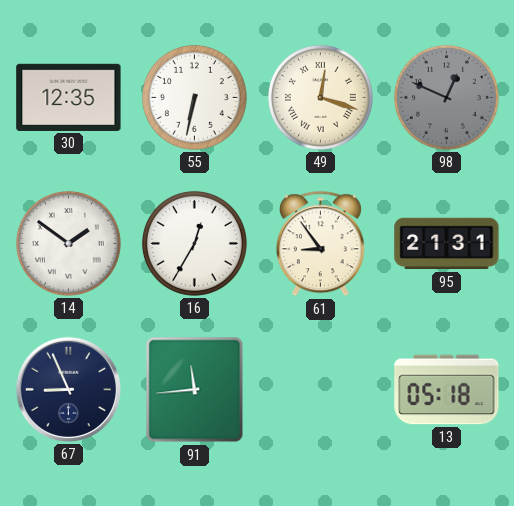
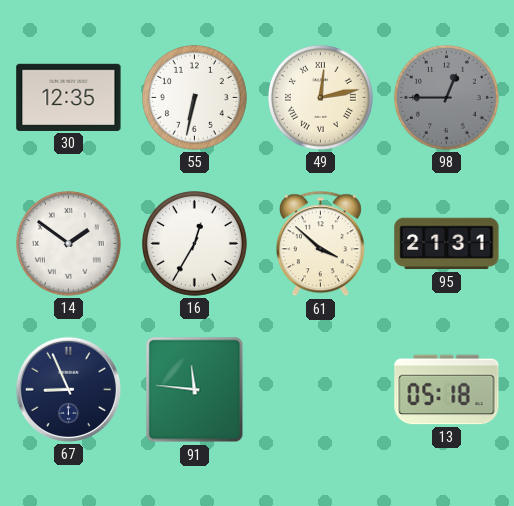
49: 12:18 -> 12:13 (320, 97)
98: 12:49 -> 12:45 (446, 97)
61: 8:54 -> 3:52 (320, 244)
91: 11:44 -> 11:46 (195, 390)
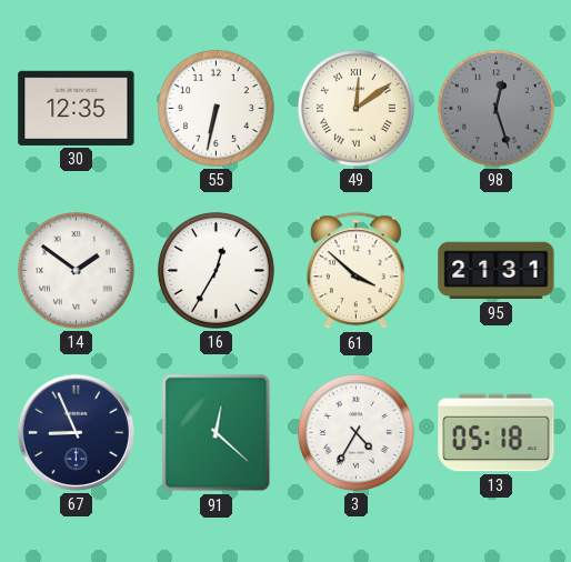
49: 12:13 -> 12:09 (355, 108)
98: 12:45 -> 12:27 (495, 108)
91: 11:46 -> 12:22 (217, 433)
3: none -> 4:35 (355, 432)
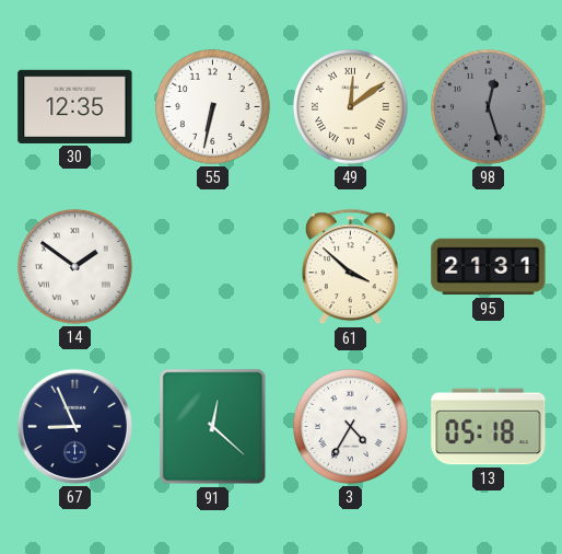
16: 12:35 -> none (216, 270)
